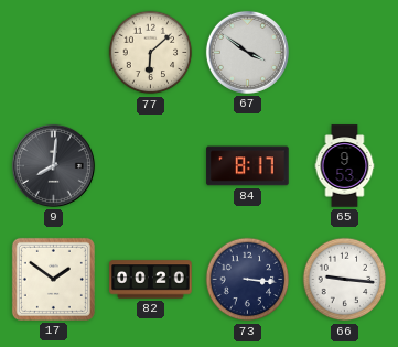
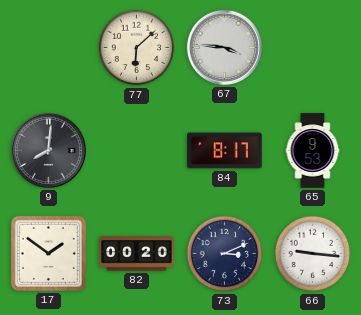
67: 3:51 -> 3:46 (224, 47)
73: 3:16 -> 3:11 (225, 254)
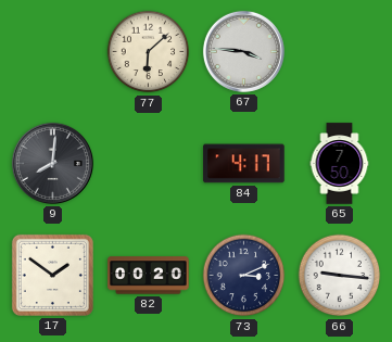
84: 8:17 -> 4:17 (244, 164)
65: 9:53 -> 7:50 (340, 164)
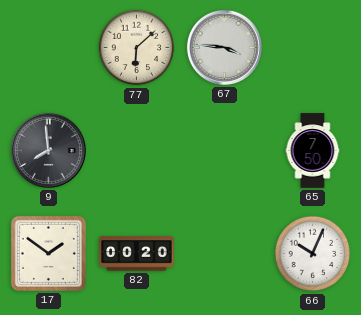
9: 8:01 -> 7:59 (48, 150)
84: 4:17 -> none (244, 164)
73: 3:11 -> none (244, 276)
66: 9:16 -> 10:04 (313, 254)
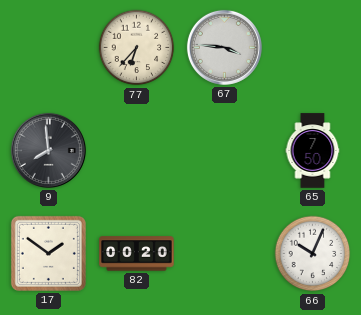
77: 6:08 -> 6:37 (137, 48)
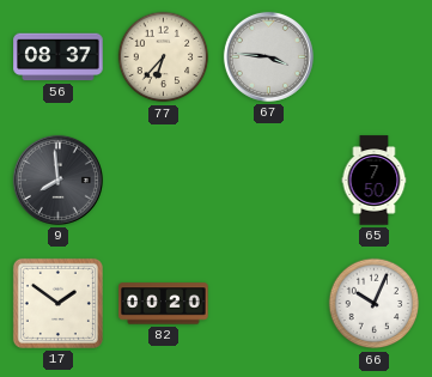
56: none -> 08:37 (59, 57)
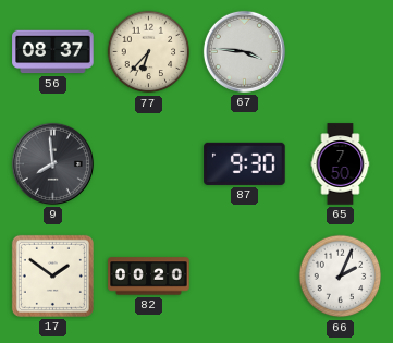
87: none -> 9:30 (245, 163)
66: 10:04 -> 2:04 (341, 277)
